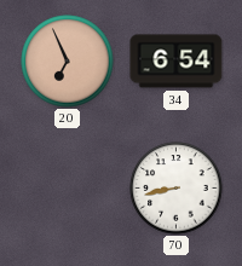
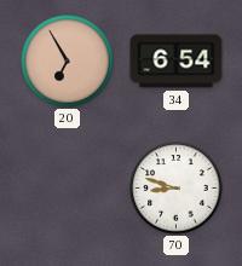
20: 6:56 -> 6:55 (68, 62)
70: 8:43 -> 8:48 (177, 189)
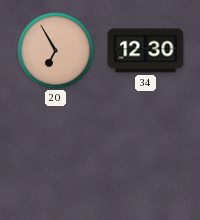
34: 6:54 -> 12:30 (146, 51)
70: 8:48 -> none (177, 189)
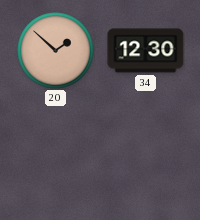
20: 6:55 -> 1:52 (56, 51)
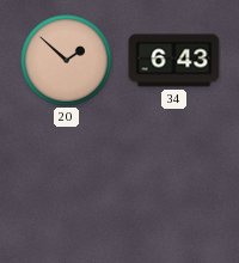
34: 12:30 -> 6:43 (174, 61)
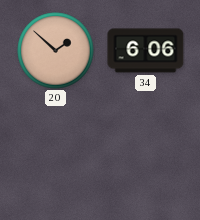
34: 6:43 -> 6:06 (146, 51)
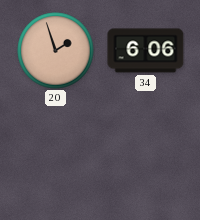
20: 1:52 -> 1:57 (56, 51)
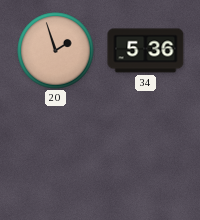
34: 6:06 -> 5:36 (146, 51)
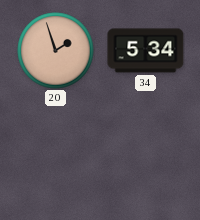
34: 5:36 -> 5:34 (146, 51)
